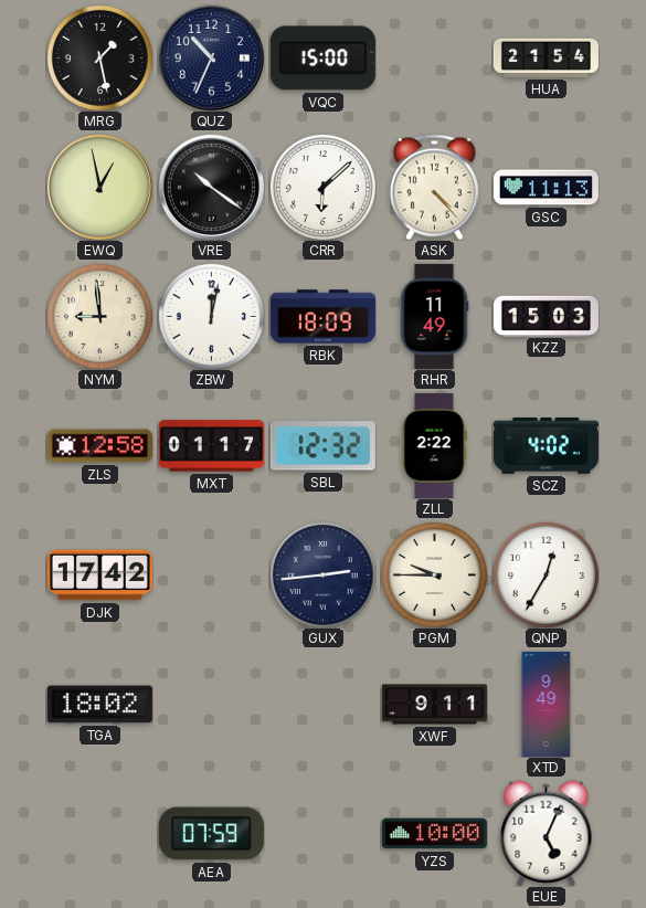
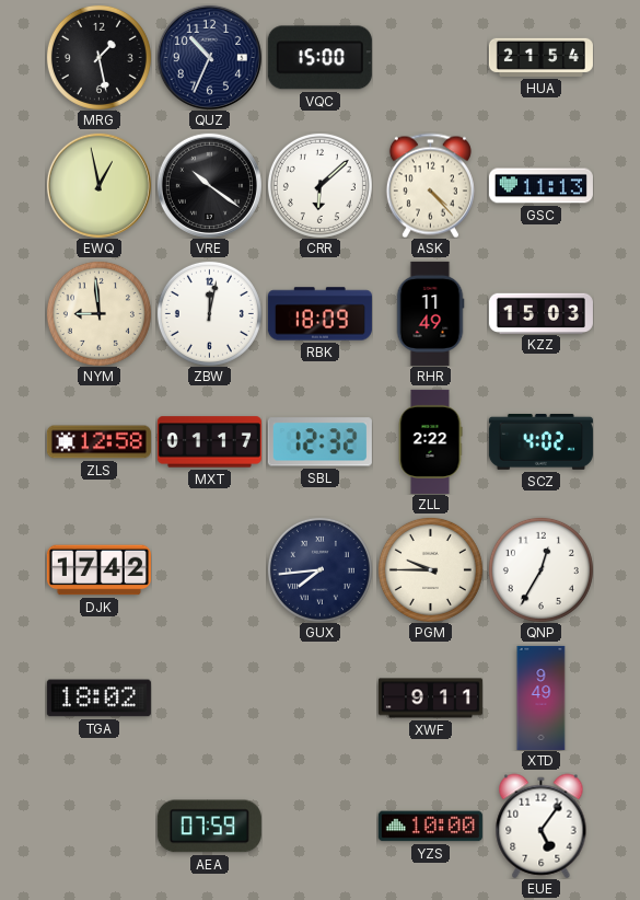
GUX: 2:44 -> 7:44 (319, 569)
EUE: 5:04 -> 5:06 (542, 826)
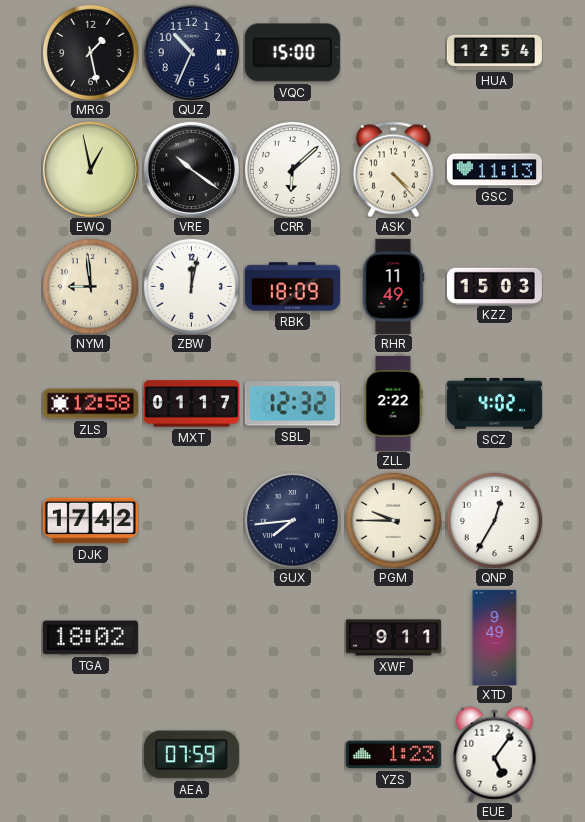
HUA: 21:54 -> 12:54 (494, 52)
YZS: 10:00 -> 1:23 (393, 755)
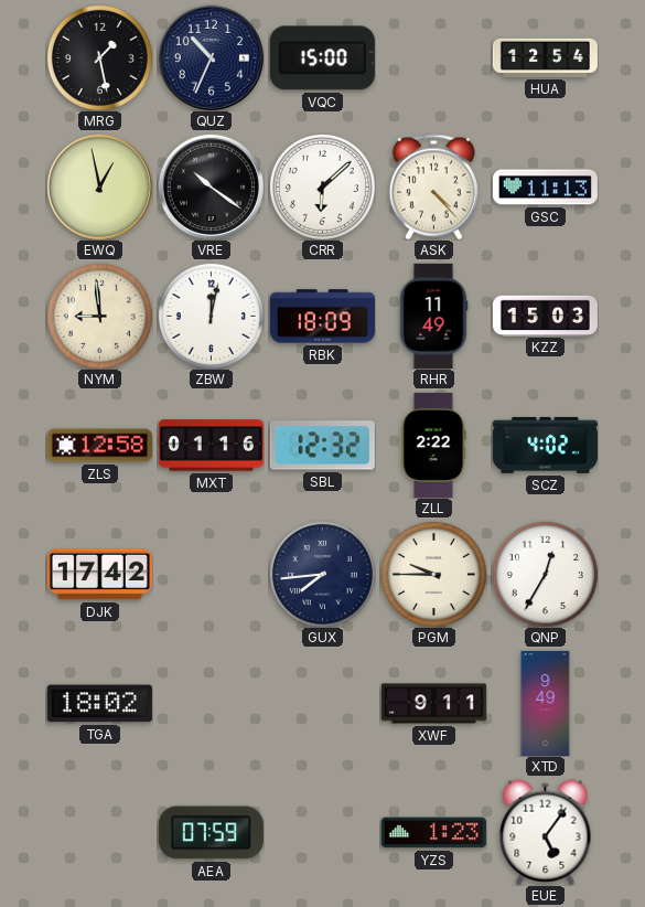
MXT: 01:17 -> 01:16 (211, 446)
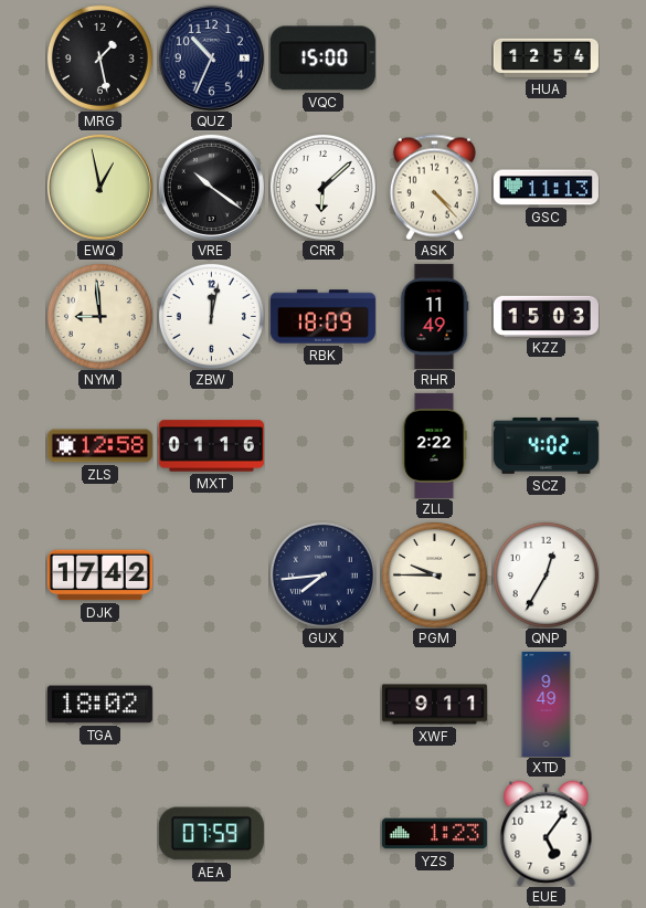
SBL: 12:32 -> none (322, 446)
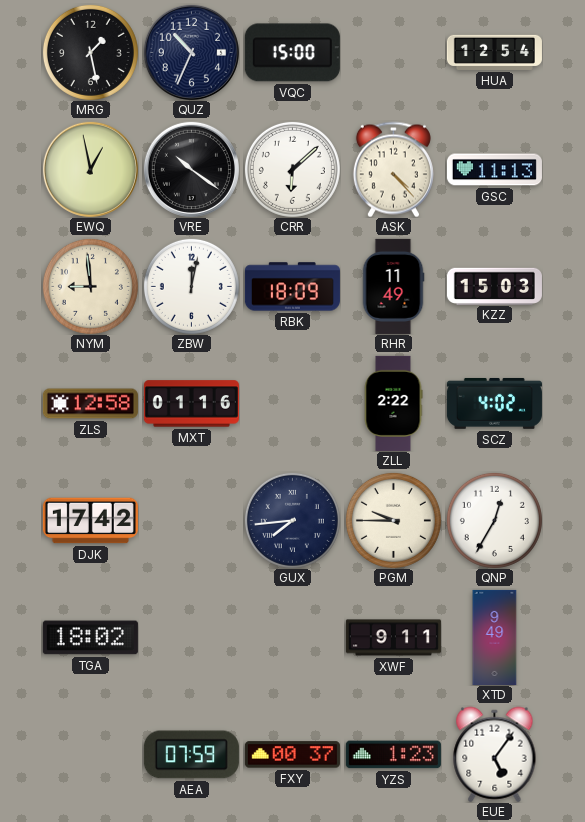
FXY: none -> 00:37 (292, 755)
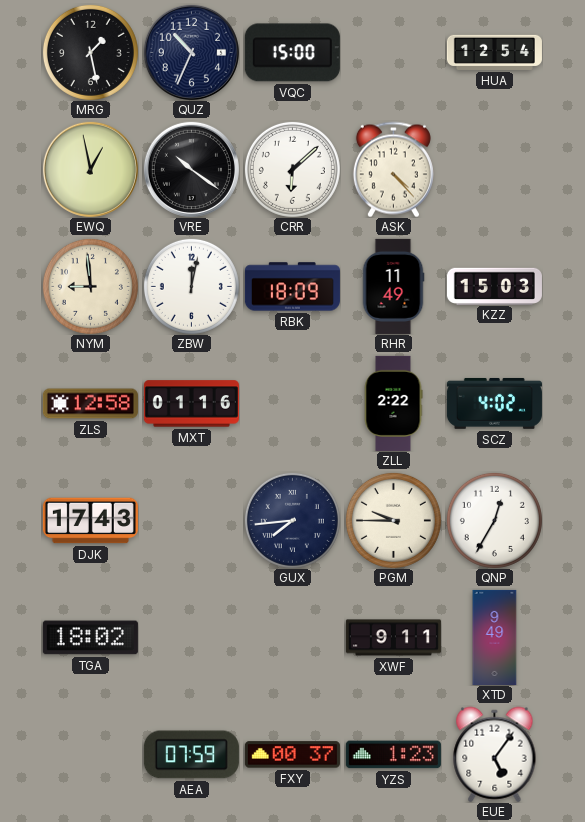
GSC: 11:13 -> none (494, 170)
DJK: 17:42 -> 17:43 (90, 521)
